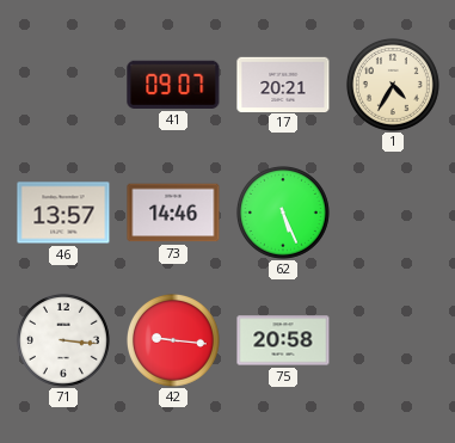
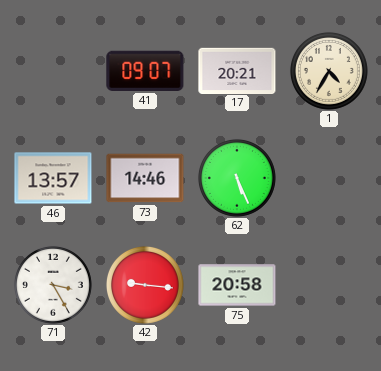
71: 3:16 -> 3:25 (53, 285)
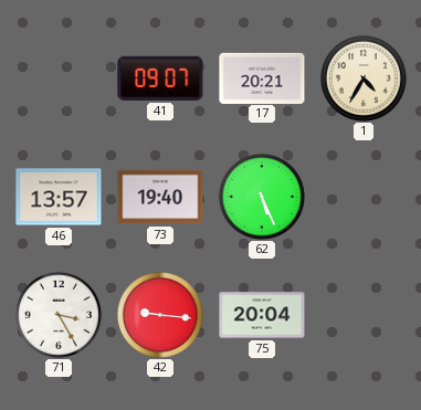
73: 14:46 -> 19:40 (160, 197)
75: 20:58 -> 20:04 (262, 315)
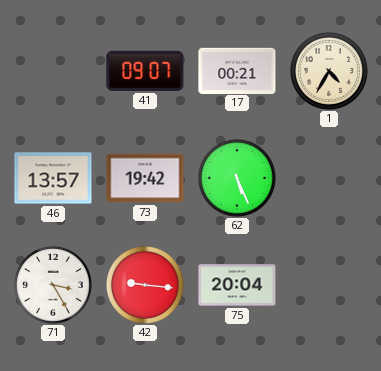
17: 20:21 -> 00:21 (237, 70)
73: 19:40 -> 19:42 (145, 178)
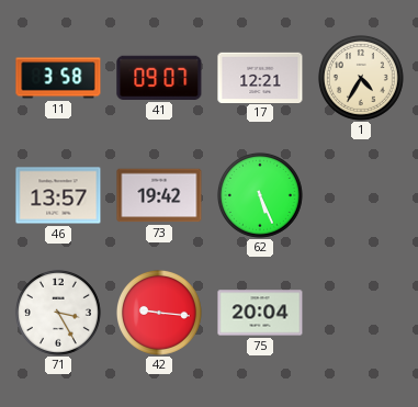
11: none -> 3:58 (58, 78)
17: 00:21 -> 12:21 (260, 77)
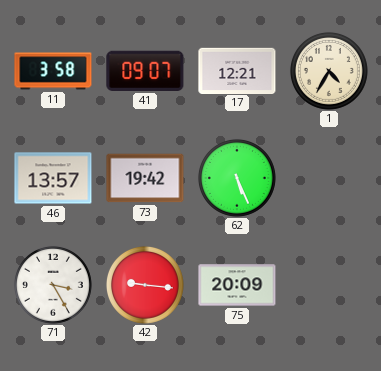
75: 20:04 -> 20:09 (237, 285)
